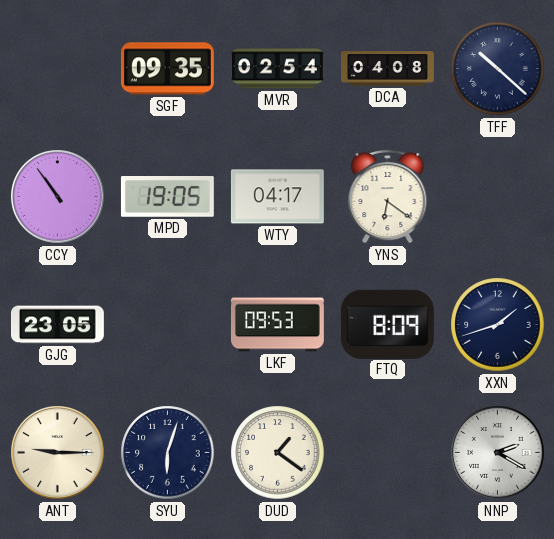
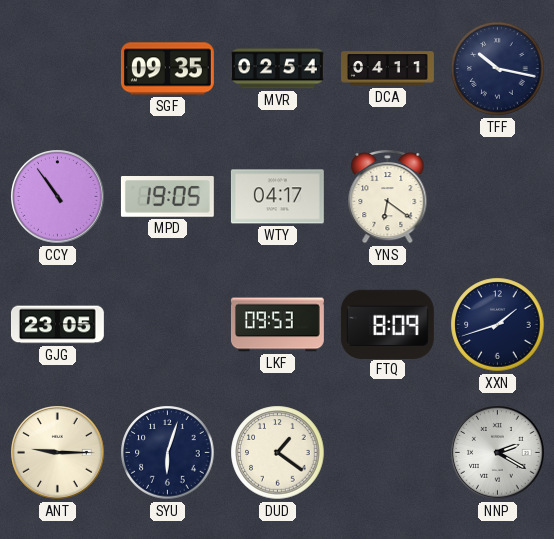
DCA: 04:08 -> 04:11 (388, 69)
TFF: 10:22 -> 10:17 (498, 69)
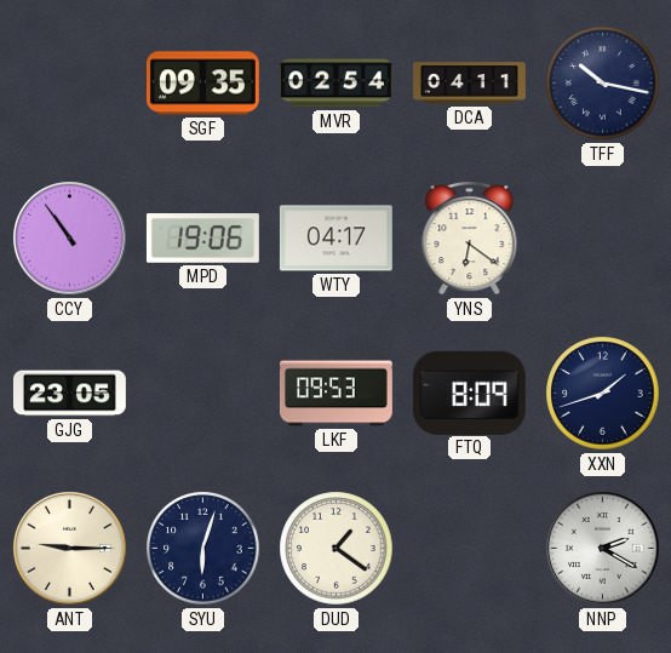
MPD: 19:05 -> 19:06 (202, 239)
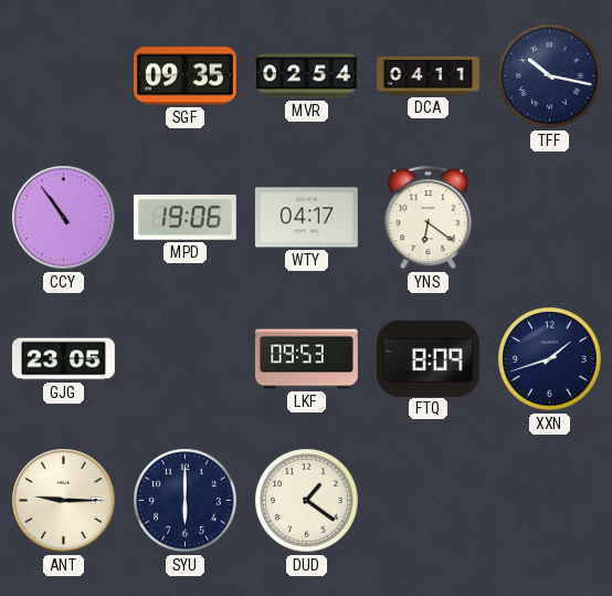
SYU: 6:03 -> 6:00 (186, 501)
NNP: 2:20 -> none (603, 549)
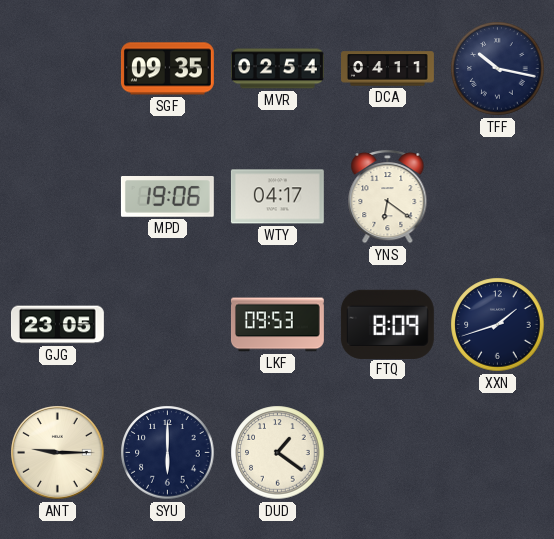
CCY: 10:54 -> none (64, 218)
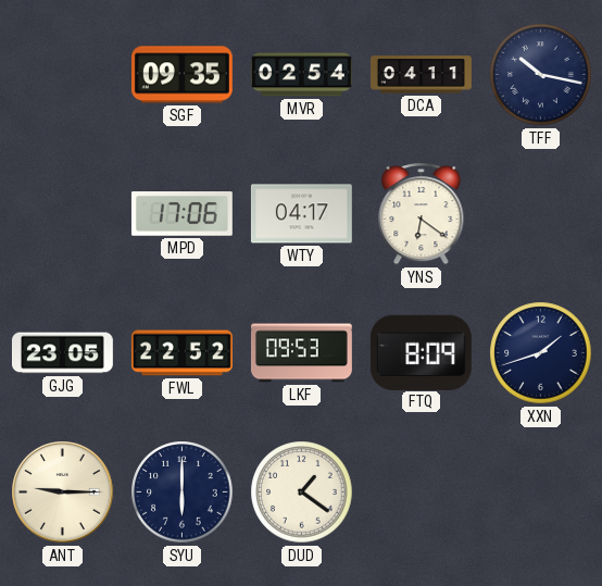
MPD: 19:06 -> 17:06 (181, 214)
FWL: none -> 22:52 (181, 353)
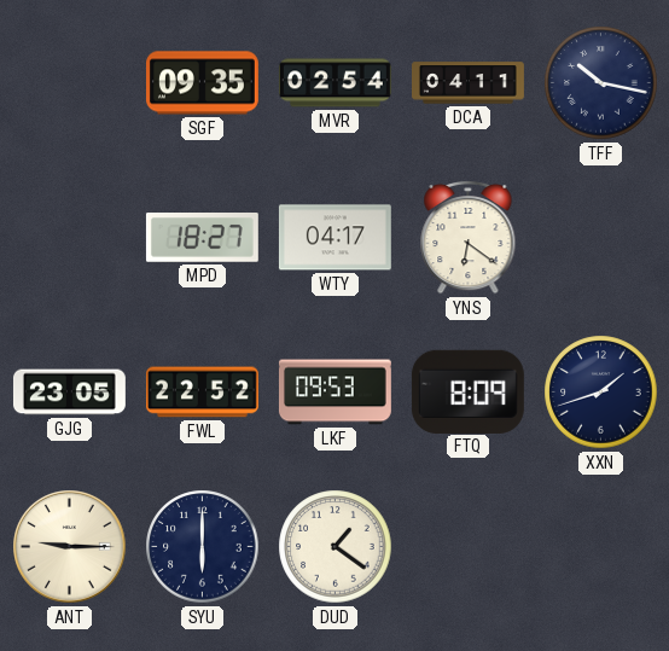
MPD: 17:06 -> 18:27 (202, 238)
